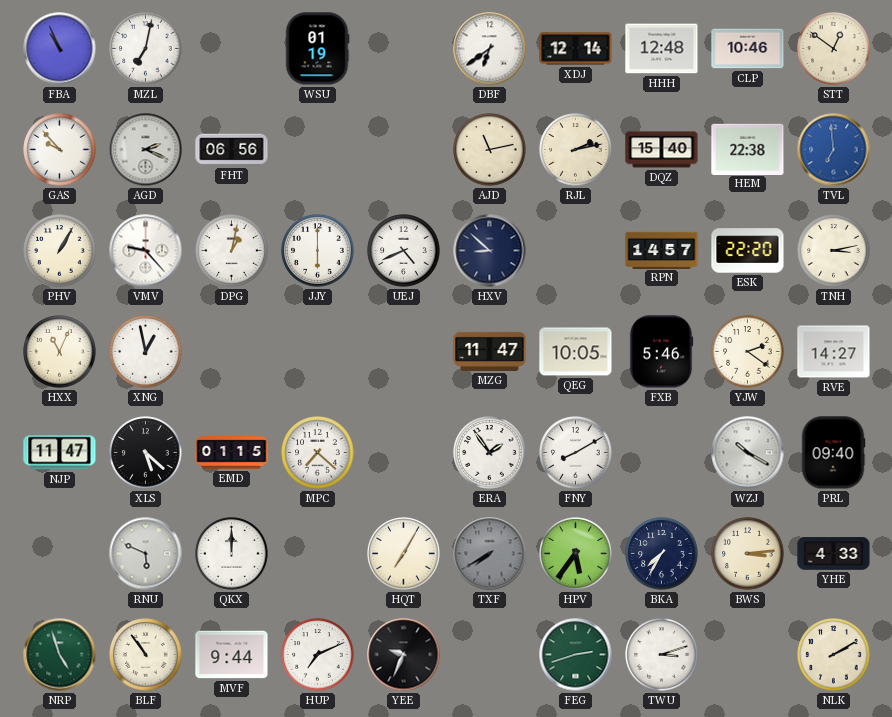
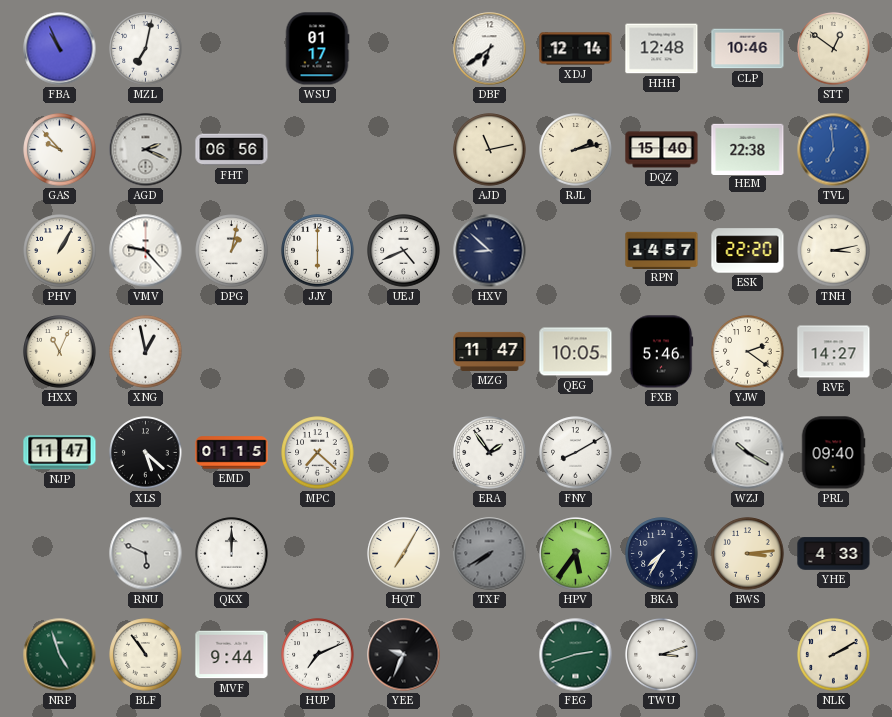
WSU: 01:19 -> 01:17 (317, 49)
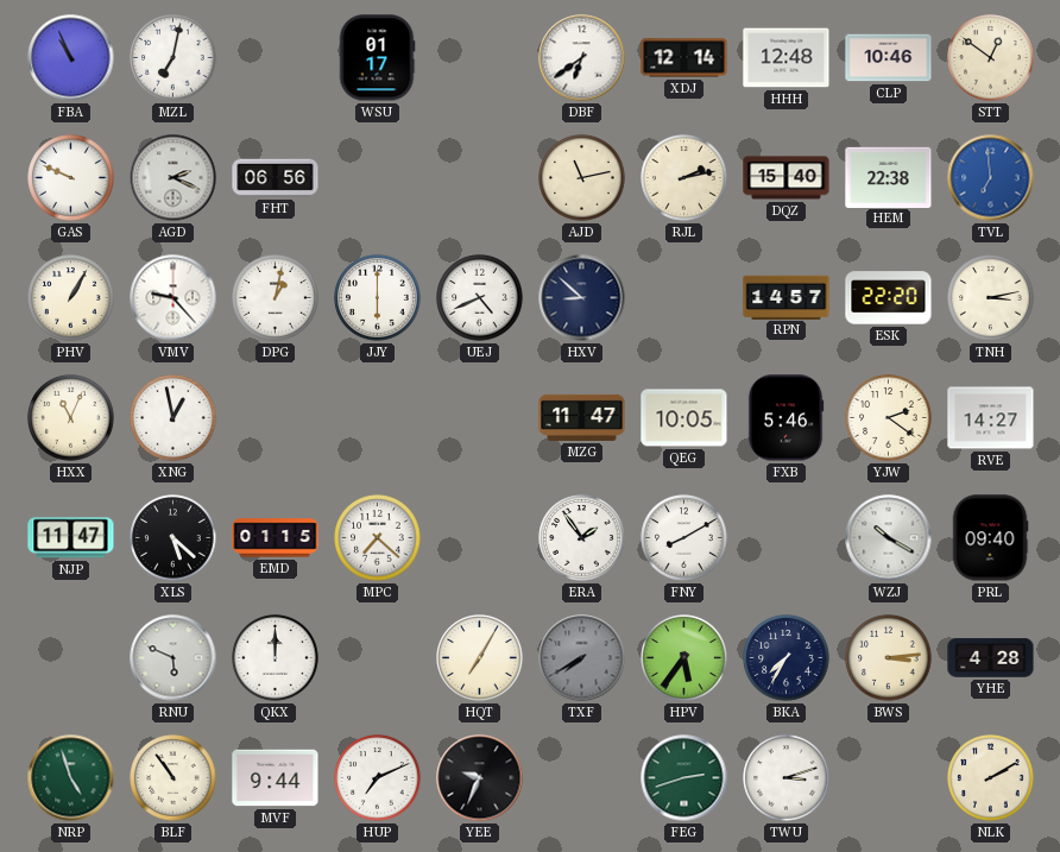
GAS: 9:53 -> 9:49 (71, 178)
YHE: 4:33 -> 4:28 (991, 658)
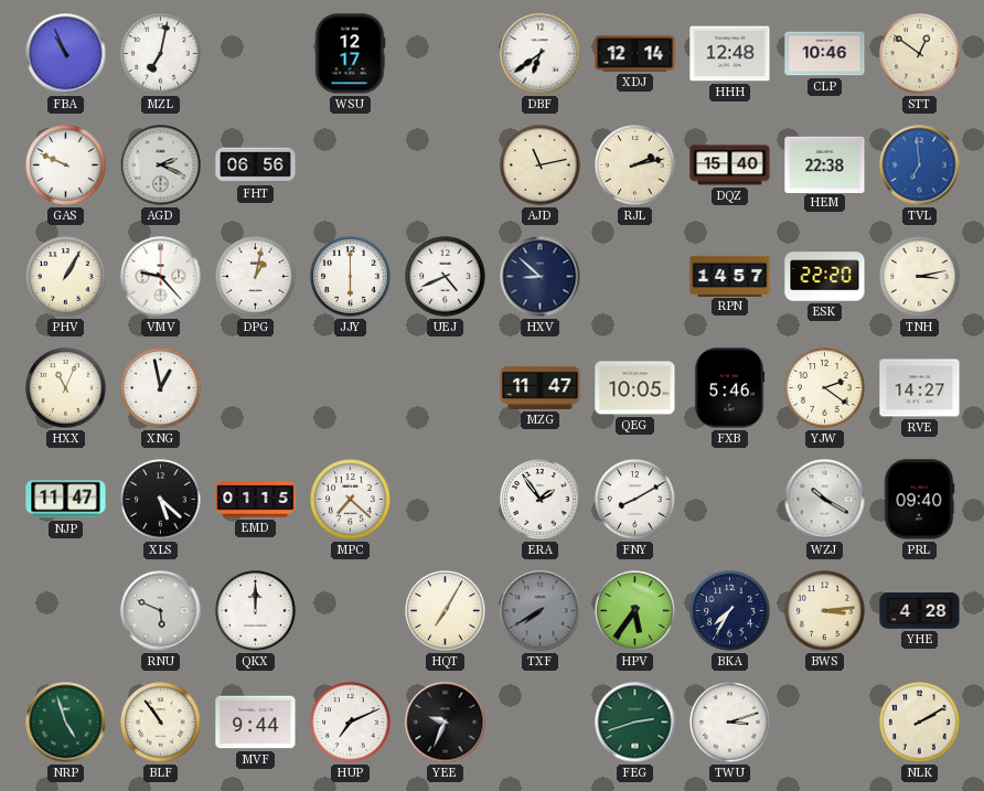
WSU: 01:17 -> 12:17 (350, 54)
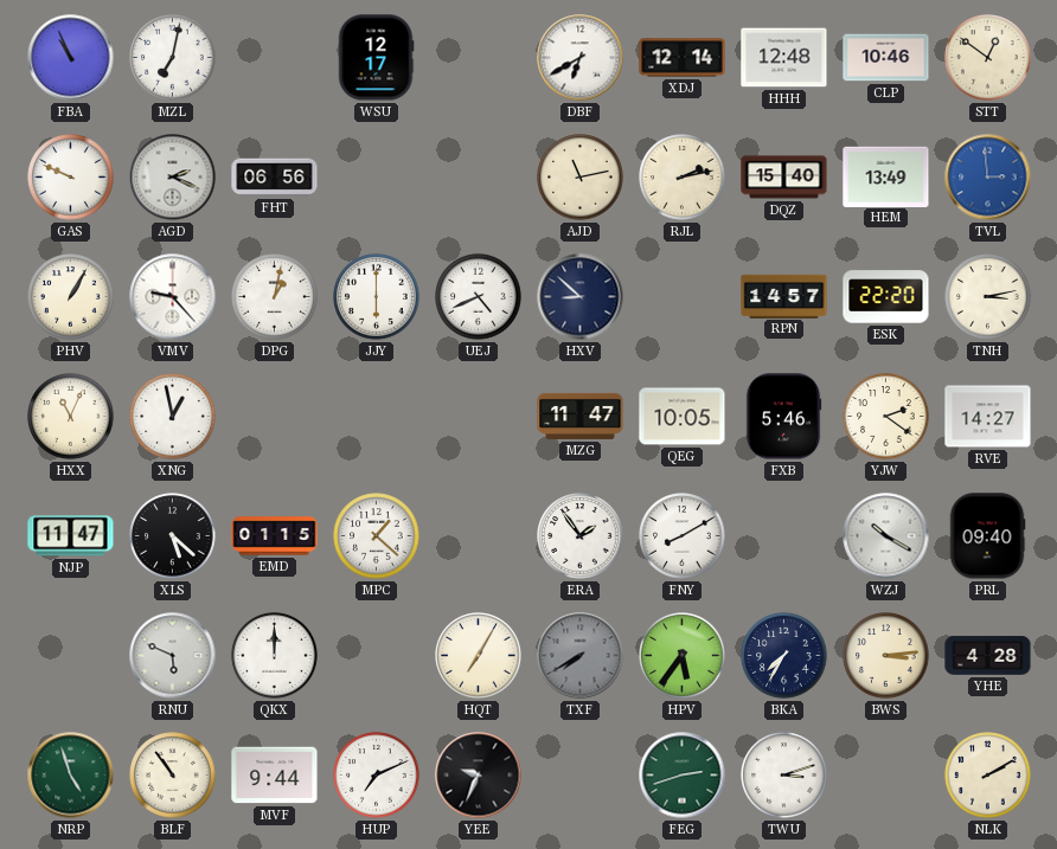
DBF: 6:39 -> 6:40 (581, 58)
HEM: 22:38 -> 13:49 (886, 176)
TVL: 6:59 -> 2:59 (988, 178)
MPC: 7:22 -> 1:22 (377, 536)
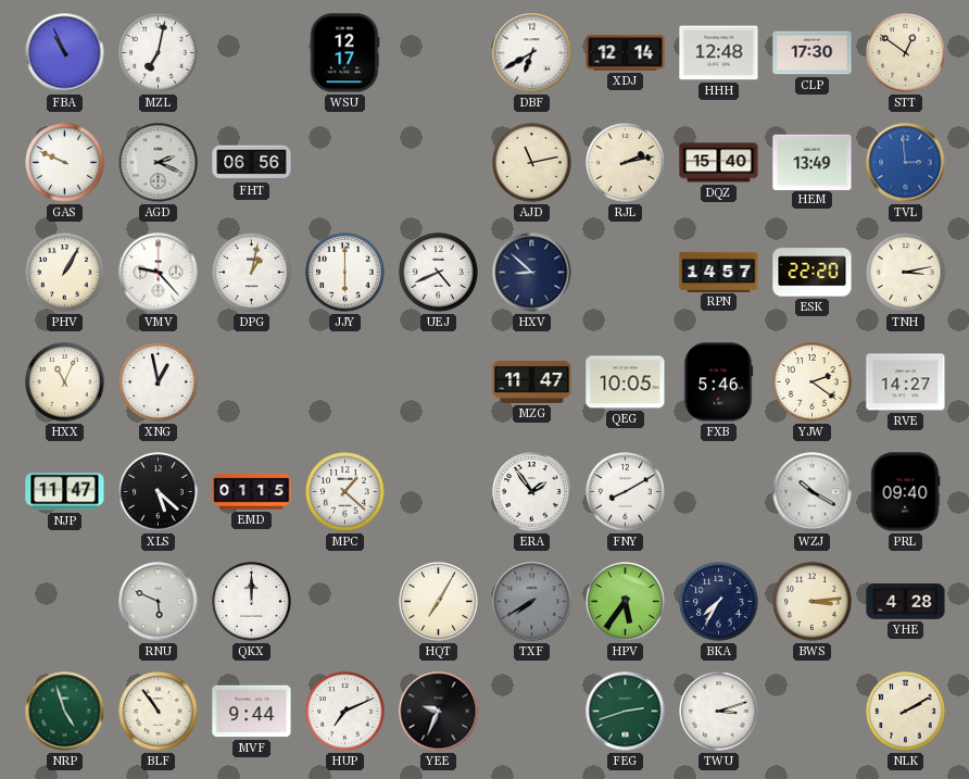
CLP: 10:46 -> 17:30 (813, 53)
